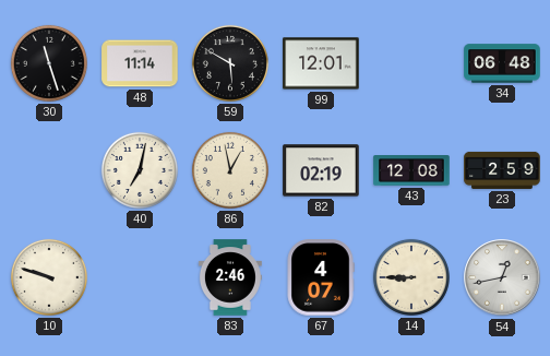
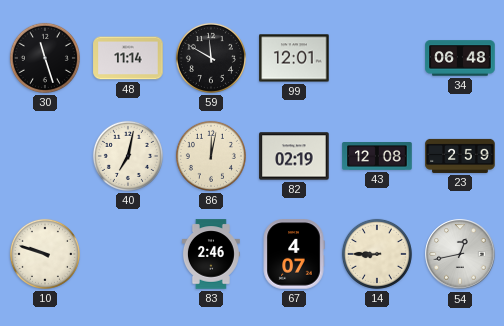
59: 5:50 -> 11:50 (211, 58)
86: 12:58 -> 12:02 (211, 156)
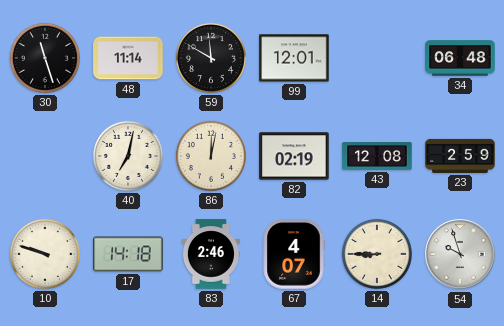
17: none -> 14:18 (128, 254)
54: 12:43 -> 9:57 (460, 254)
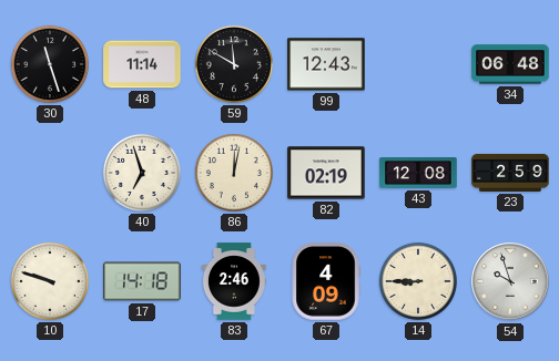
99: 12:01 -> 12:43 (326, 64)
40: 7:02 -> 6:57 (142, 173)
67: 4:07 -> 4:09 (326, 281)
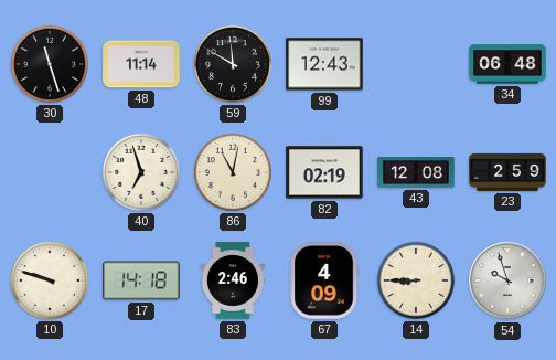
86: 12:02 -> 11:02 (233, 172)
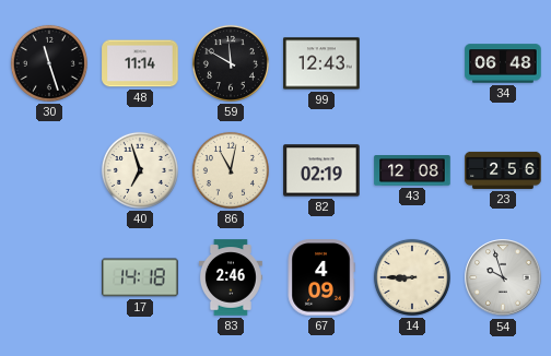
23: 2:59 -> 2:56 (503, 170)
10: 9:48 -> none (50, 280)
